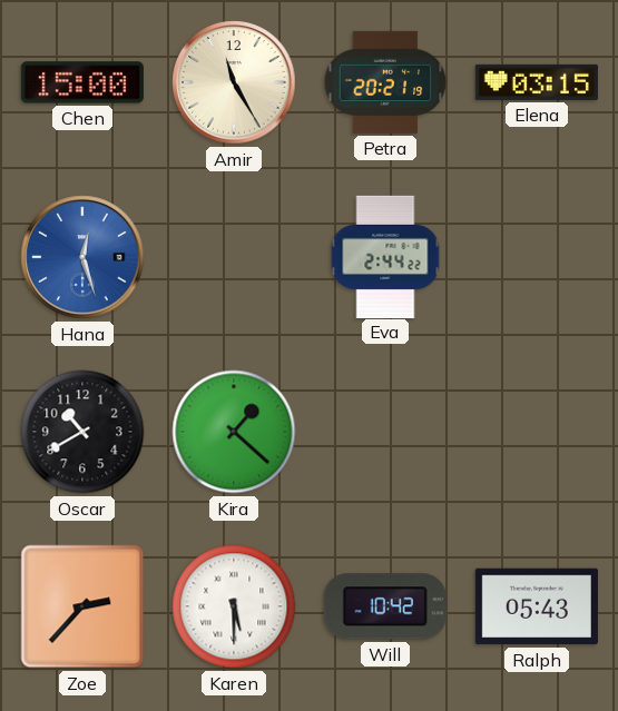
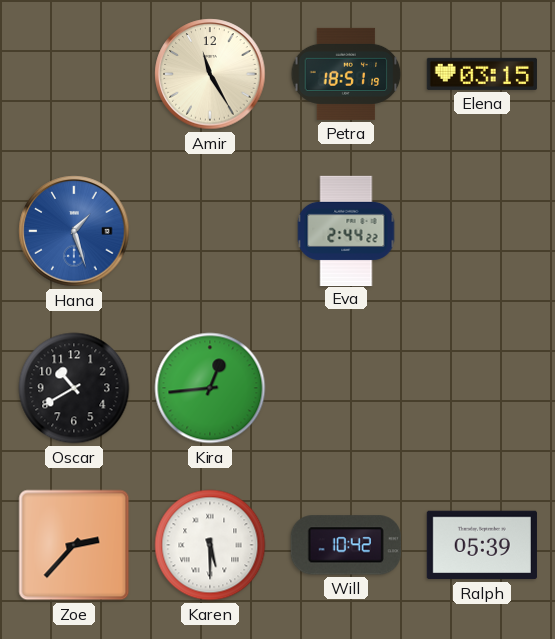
Chen: 15:00 -> none (82, 82)
Petra: 20:21 -> 18:51 (346, 74)
Hana: 12:27 -> 1:27 (74, 231)
Kira: 1:22 -> 12:44 (210, 388)
Ralph: 05:43 -> 05:39 (482, 545)
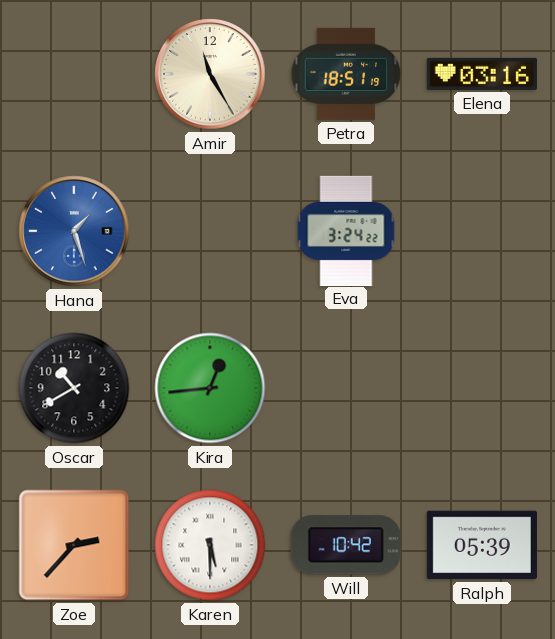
Elena: 03:15 -> 03:16 (482, 74)
Eva: 2:44 -> 3:24 (346, 230)
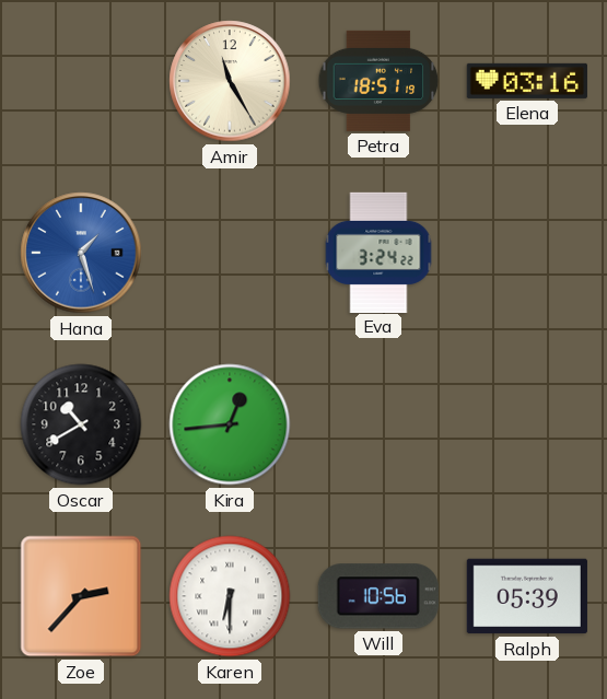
Karen: 5:30 -> 6:30 (230, 596)
Will: 10:42 -> 10:56 (378, 596)
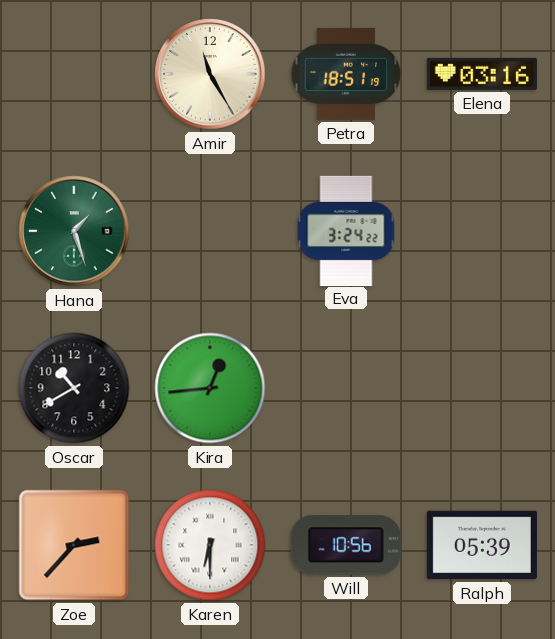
Hana dial: blue -> green (74, 231)
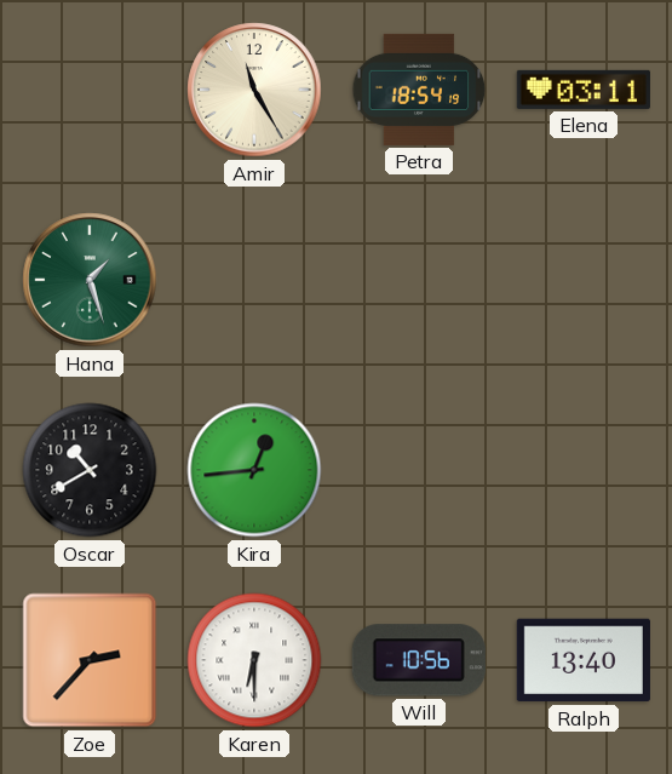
Petra: 18:51 -> 18:54 (419, 90)
Elena: 03:16 -> 03:11 (584, 90)
Eva: 3:24 -> none (346, 230)
Ralph: 05:39 -> 13:40 (584, 660)
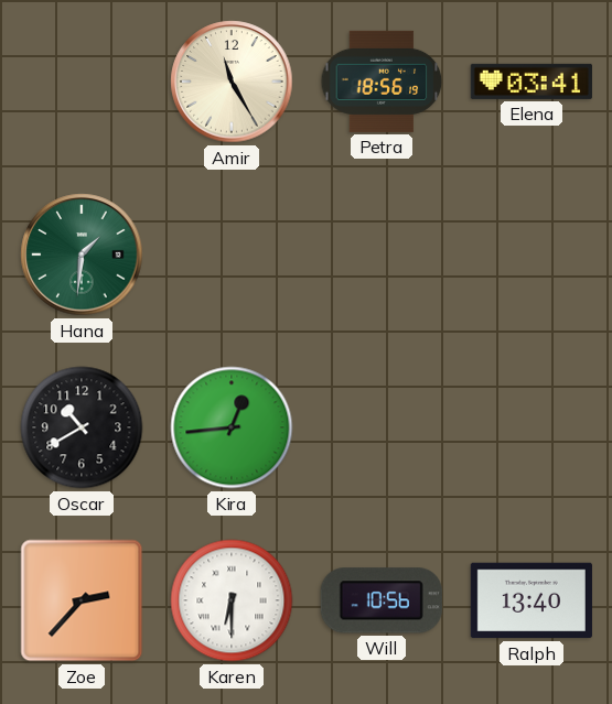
Petra: 18:54 -> 18:56 (382, 82)
Elena: 03:11 -> 03:41 (532, 82)
Hana: 1:27 -> 1:31 (82, 254)
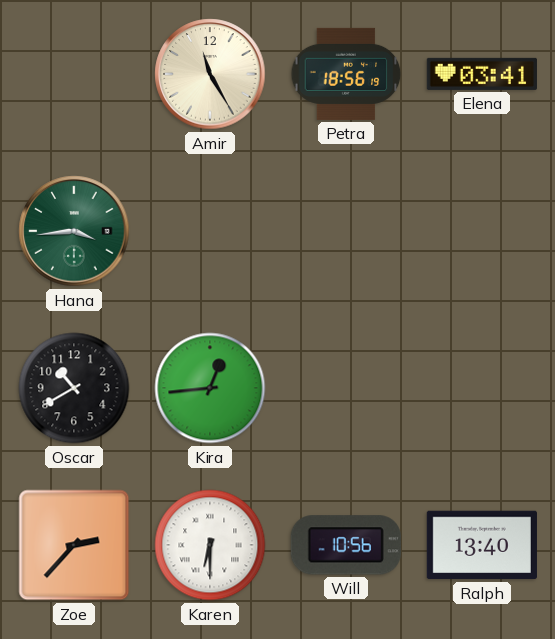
Hana: 1:31 -> 3:44 (74, 231)
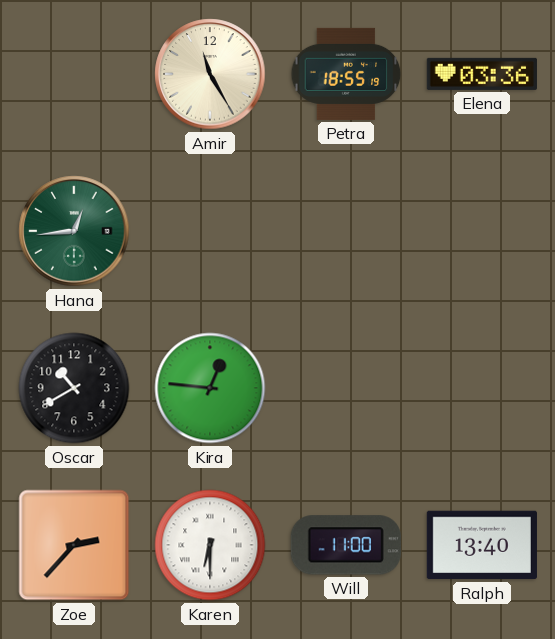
Petra: 18:56 -> 18:55 (346, 74)
Elena: 03:41 -> 03:36 (482, 74)
Hana: 3:44 -> 12:44 (74, 231)
Kira: 12:44 -> 12:46 (210, 388)
Will: 10:56 -> 11:00 (346, 545)
